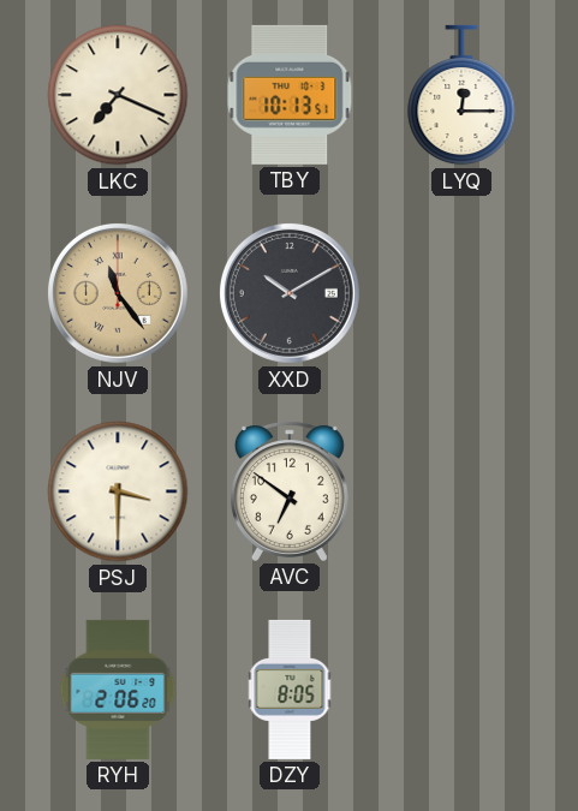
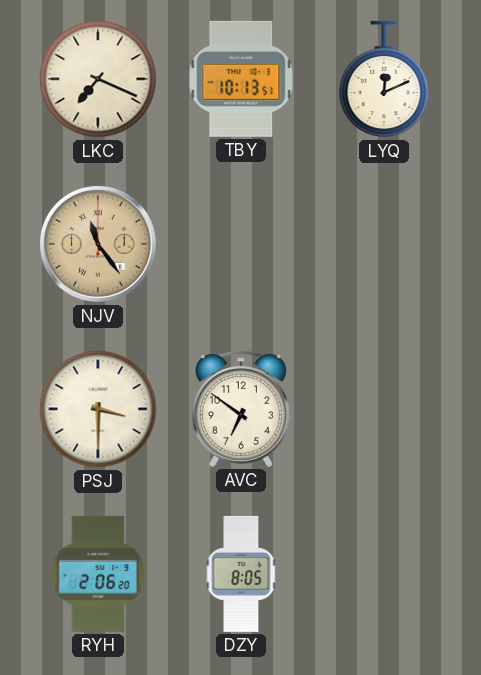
LYQ: 12:15 -> 12:11 (384, 79)
XXD: 10:10 -> none (290, 293)
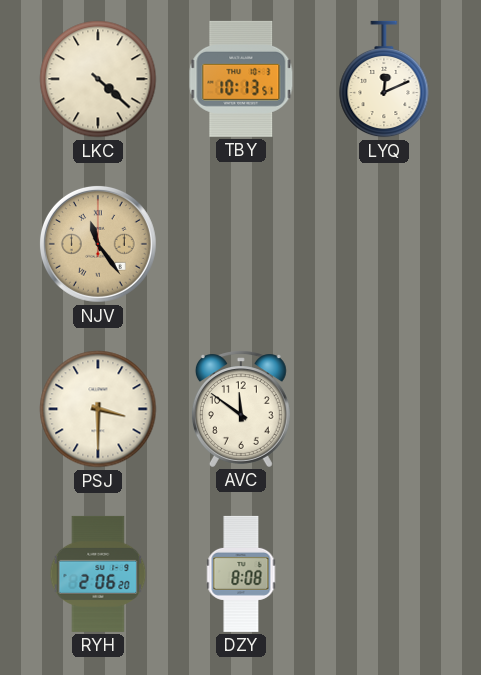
LKC: 7:19 -> 4:22 (98, 79)
AVC: 6:51 -> 11:51 (241, 409)
DZY: 8:05 -> 8:08 (241, 574)
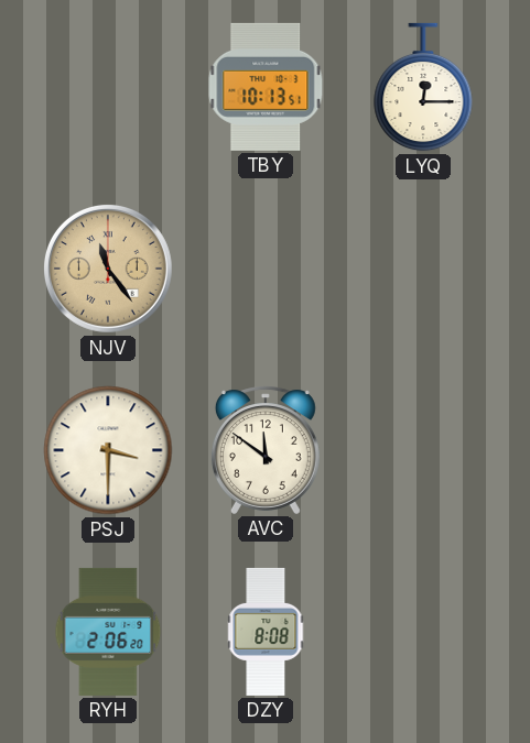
LKC: 4:22 -> none (98, 79)
LYQ: 12:11 -> 12:15 (423, 87)
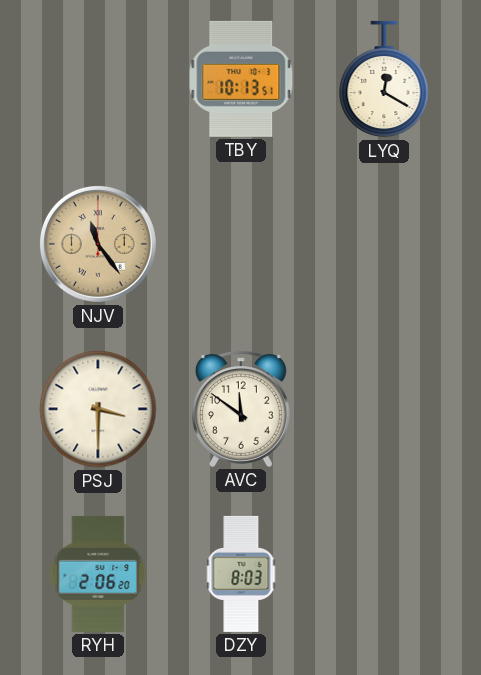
LYQ: 12:15 -> 12:20 (384, 79)
DZY: 8:08 -> 8:03 (241, 574)
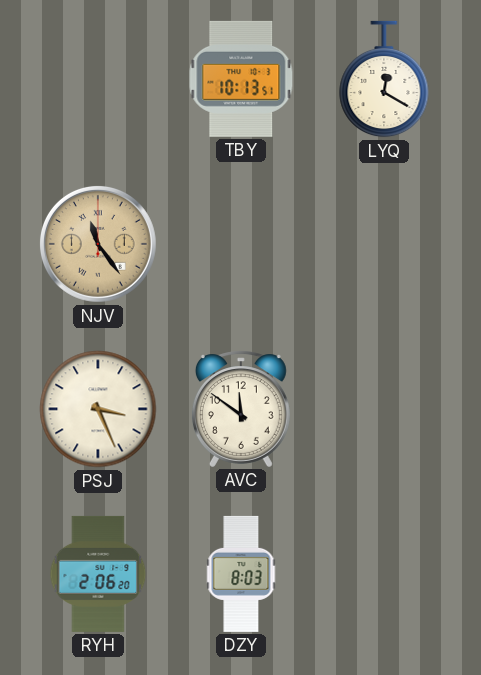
PSJ: 3:30 -> 3:26 (98, 409)
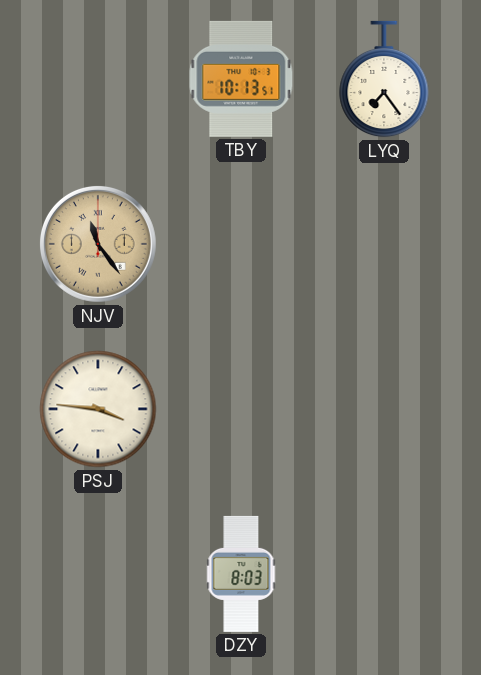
LYQ: 12:20 -> 7:24 (384, 79)
PSJ: 3:26 -> 3:46 (98, 409)
AVC: 11:51 -> none (241, 409)
RYH: 2:06 -> none (98, 574)
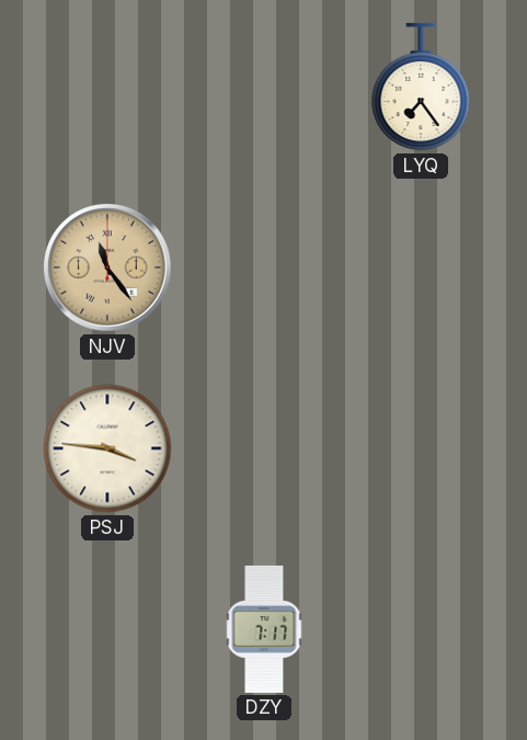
TBY: 10:13 -> none (241, 79)
DZY: 8:03 -> 7:17 (264, 629)
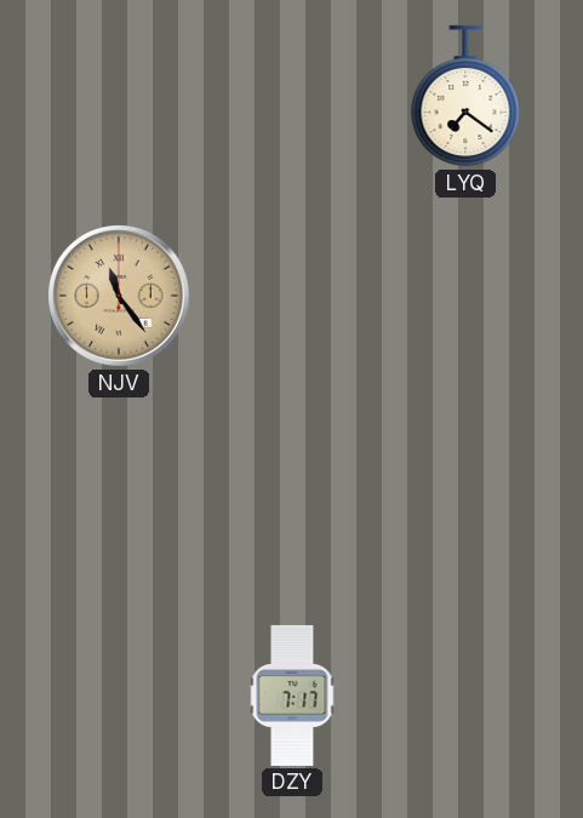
LYQ: 7:24 -> 7:21 (465, 96)
PSJ: 3:46 -> none (107, 448)
